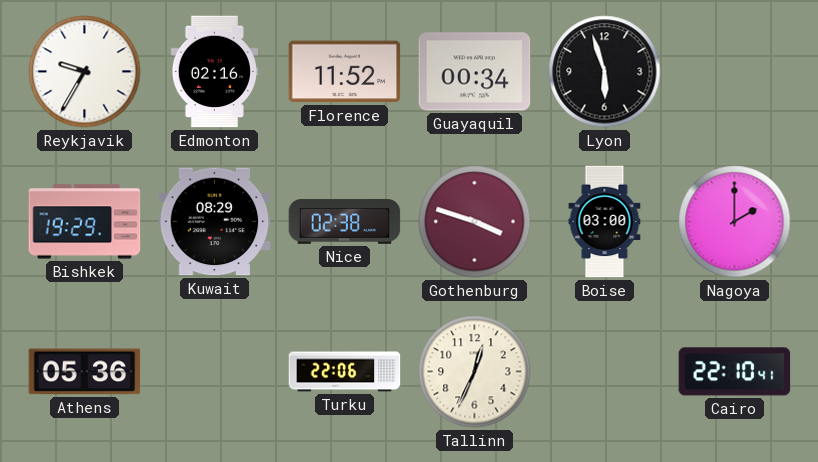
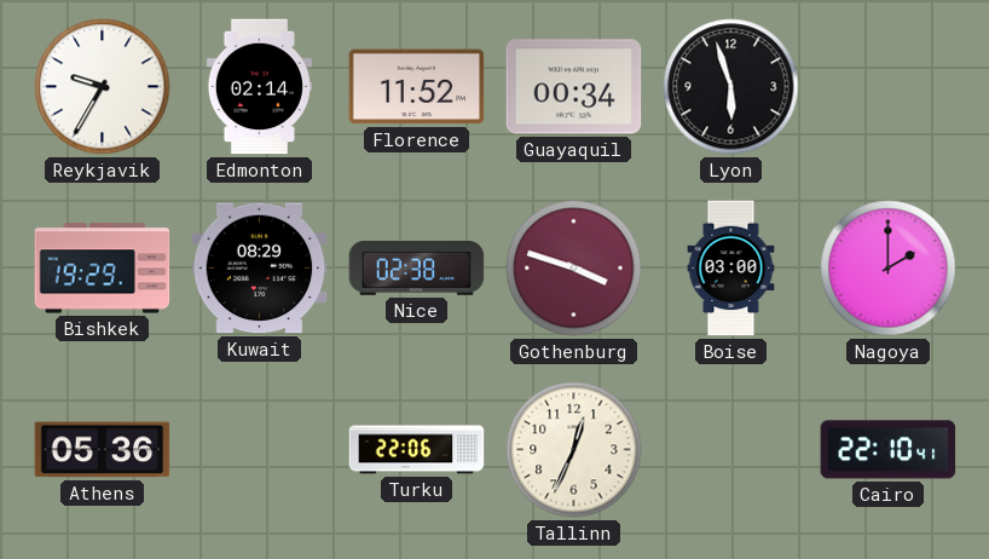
Edmonton: 02:16 -> 02:14 (259, 87)
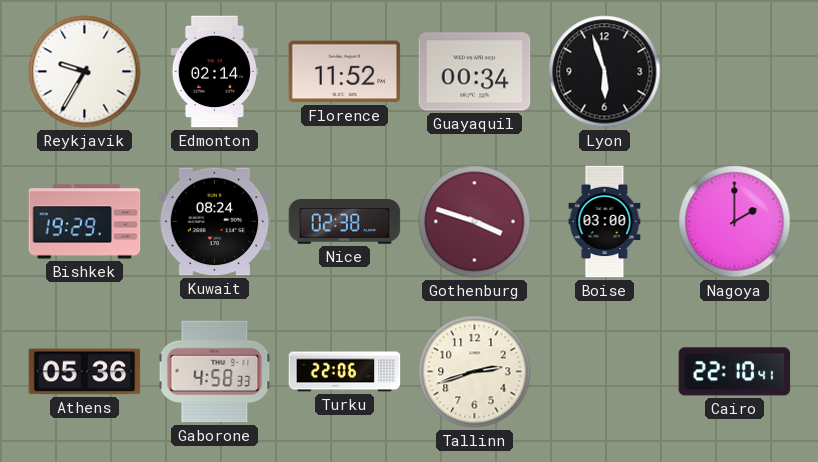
Kuwait: 08:29 -> 08:24 (215, 222)
Gaborone: none -> 4:58 (215, 372)
Tallinn: 12:34 -> 2:42 (475, 372)
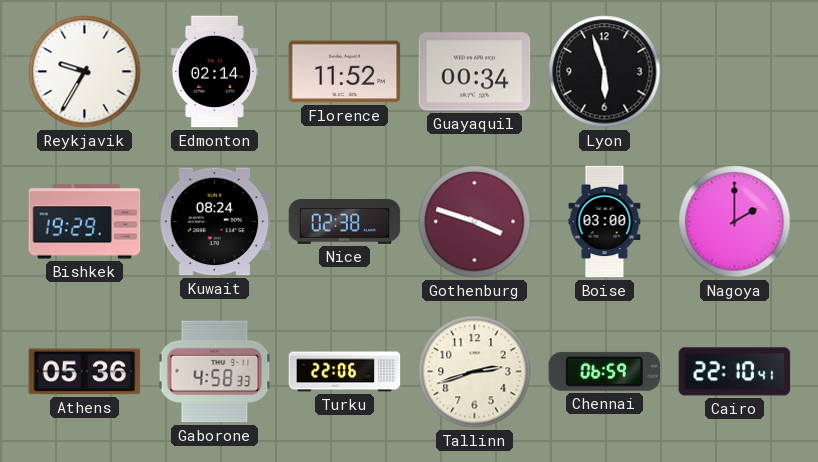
Chennai: none -> 06:59 (605, 371)
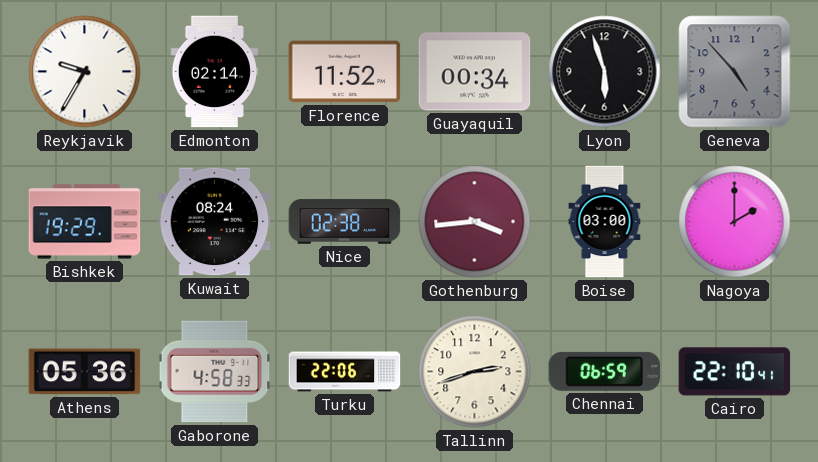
Geneva: none -> 4:53 (735, 72)
Gothenburg: 3:48 -> 3:44 (475, 222)
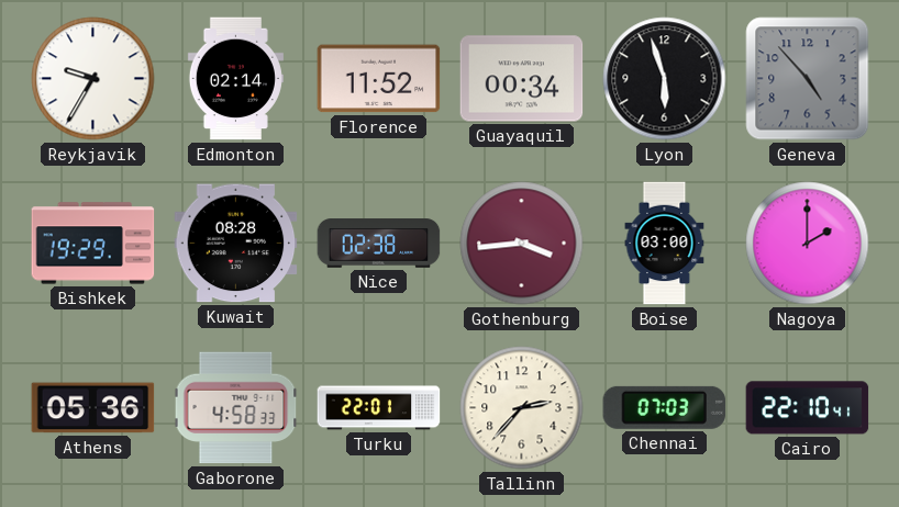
Kuwait: 08:24 -> 08:28 (236, 244)
Turku: 22:06 -> 22:01 (379, 408)
Tallinn: 2:42 -> 2:37 (522, 408)
Chennai: 06:59 -> 07:03 (665, 407)
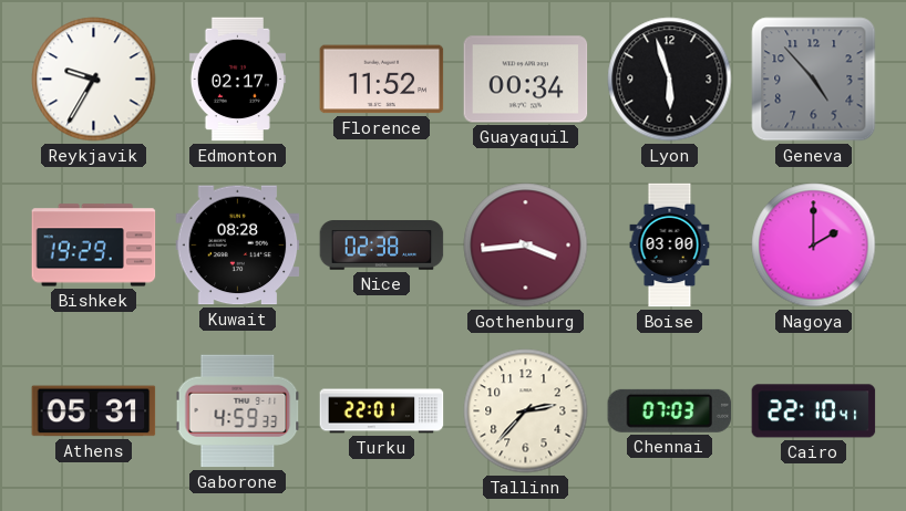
Edmonton: 02:14 -> 02:17 (237, 80)
Athens: 05:36 -> 05:31 (94, 411)
Gaborone: 4:58 -> 4:59 (238, 411)
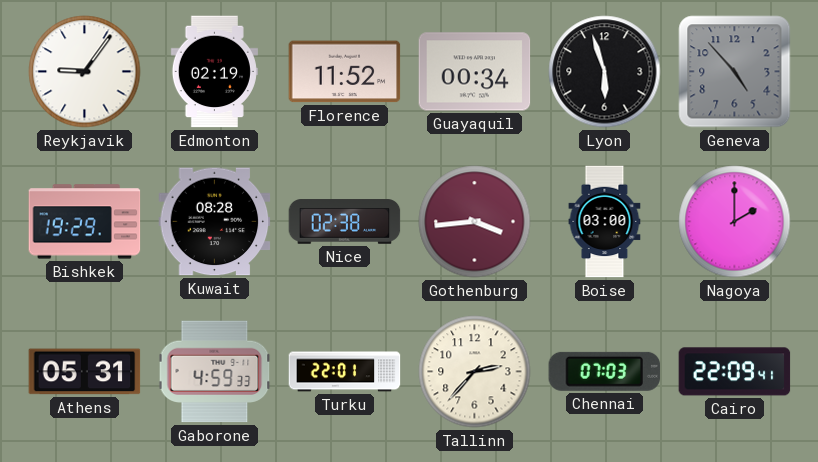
Reykjavik: 9:35 -> 9:06 (85, 72)
Edmonton: 02:17 -> 02:19 (214, 72)
Cairo: 22:10 -> 22:09 (735, 372)
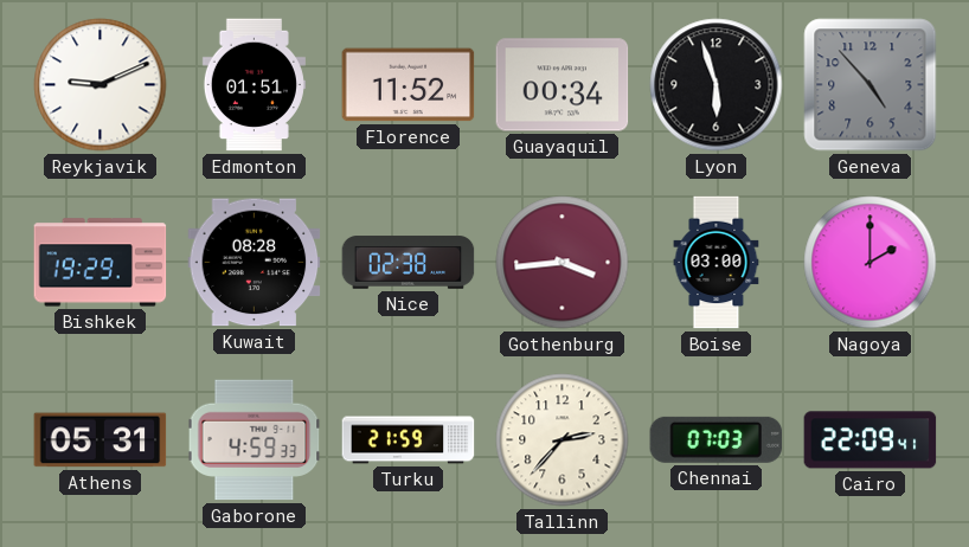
Reykjavik: 9:06 -> 9:11 (101, 85)
Edmonton: 02:19 -> 01:51 (254, 85)
Turku: 22:01 -> 21:59 (409, 440)
